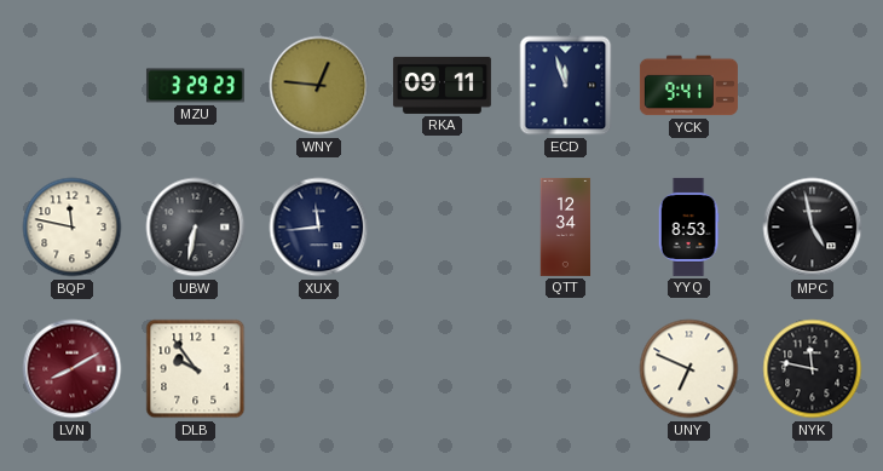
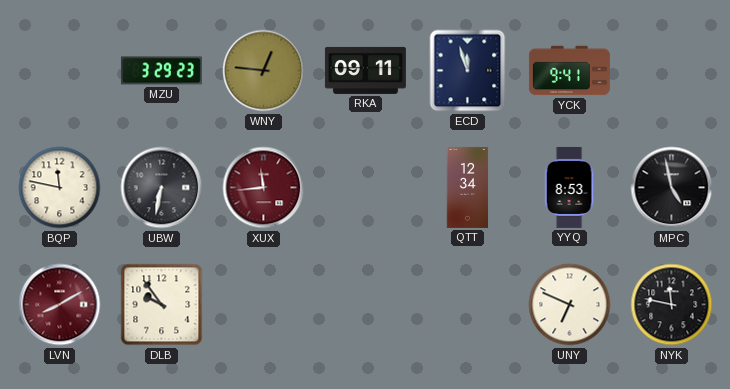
XUX dial: navy -> burgundy (264, 188)
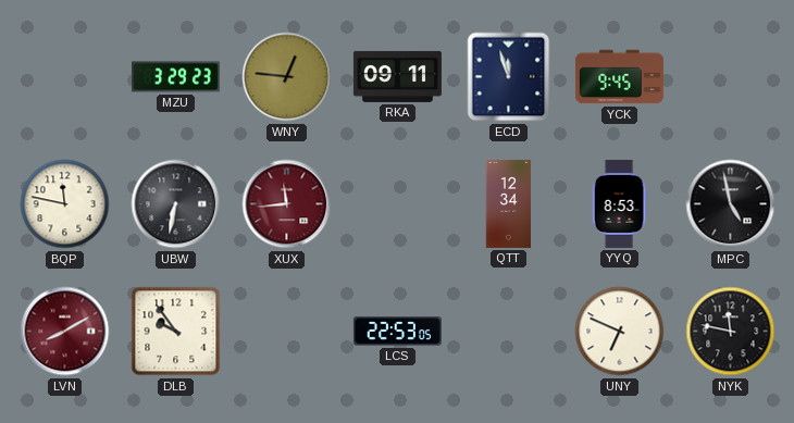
YCK: 9:41 -> 9:45 (619, 77)
LCS: none -> 22:53 (397, 332)
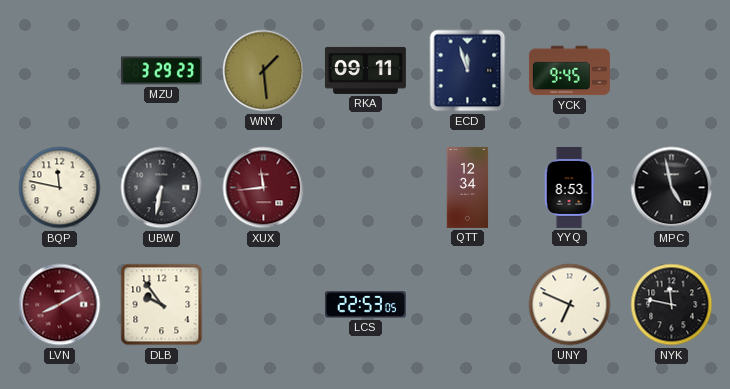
WNY: 12:46 -> 1:29 (264, 71)
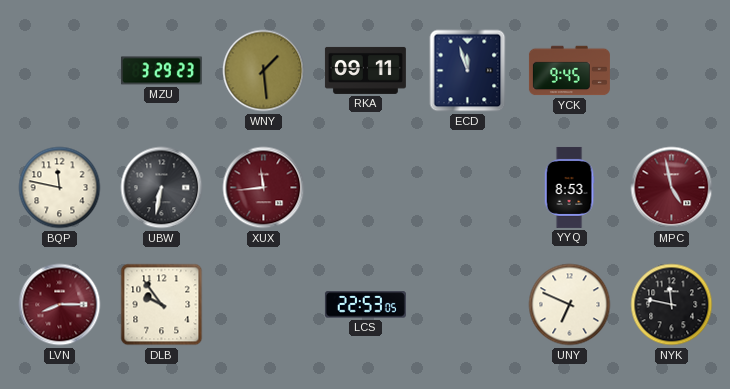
QTT: 12:34 -> none (468, 187)
MPC dial: black -> burgundy (672, 188)
LVN: 8:10 -> 8:15 (60, 305)
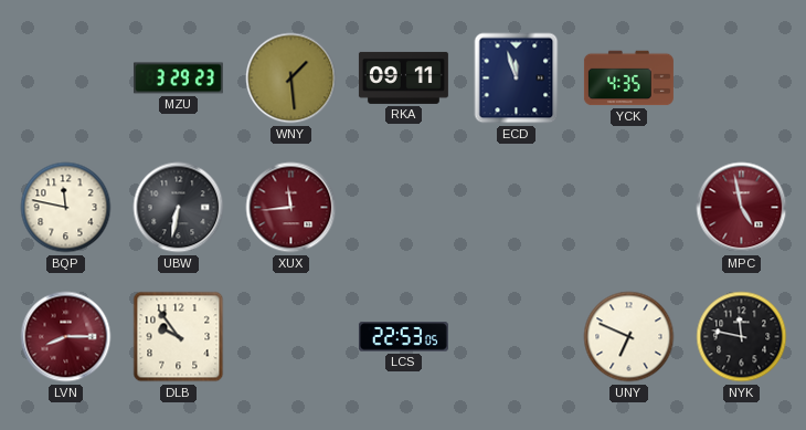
YCK: 9:45 -> 4:35 (628, 78)
YYQ: 8:53 -> none (569, 187)
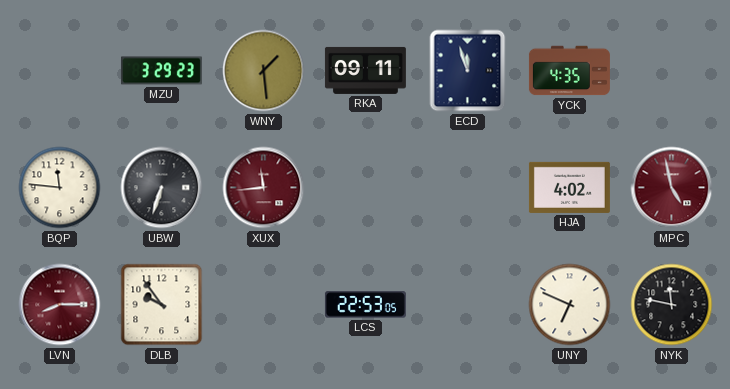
BQP: 11:47 -> 11:46 (60, 188)
UBW: 6:32 -> 6:33 (162, 188)
HJA: none -> 4:02 (569, 187)
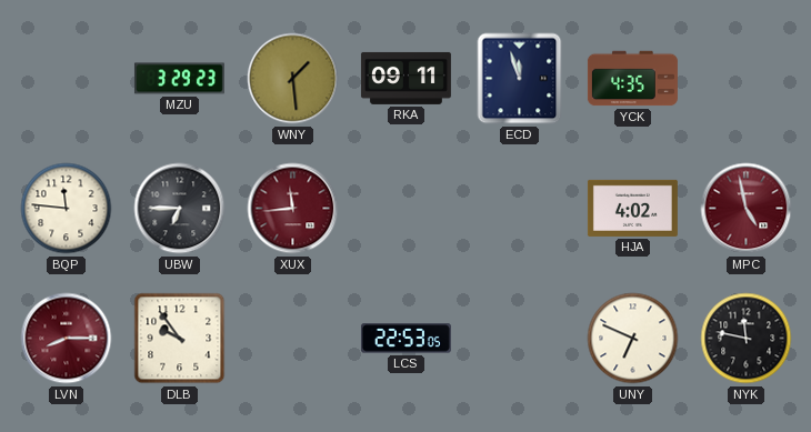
UBW: 6:33 -> 6:45 (180, 209)
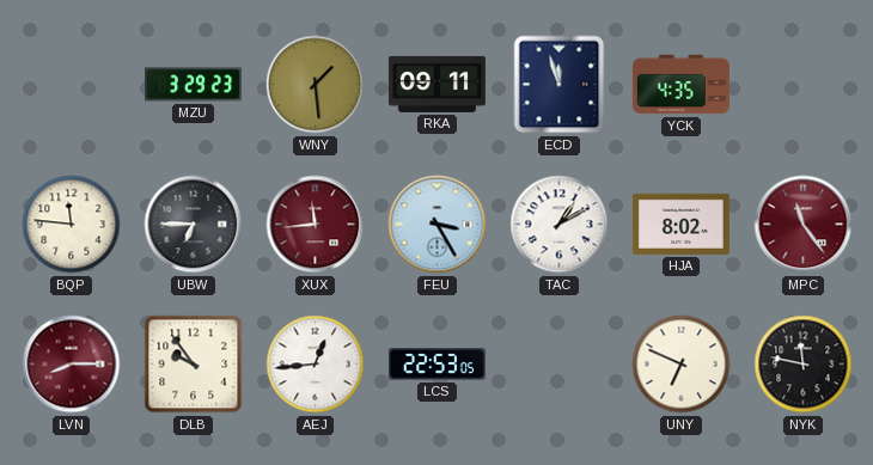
FEU: none -> 3:25 (438, 225)
TAC: none -> 1:10 (560, 225)
HJA: 4:02 -> 8:02 (680, 224)
MPC: 4:58 -> 11:24 (804, 225)
AEJ: none -> 12:44 (316, 365)
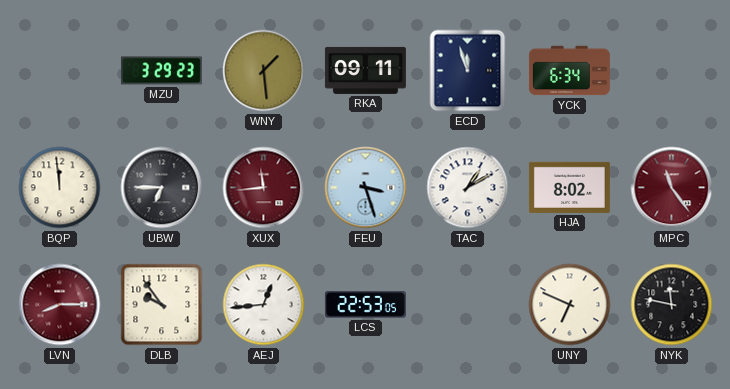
YCK: 4:35 -> 6:34 (569, 71)
BQP: 11:46 -> 11:59 (60, 188)
FEU: 3:25 -> 3:27 (366, 188)
